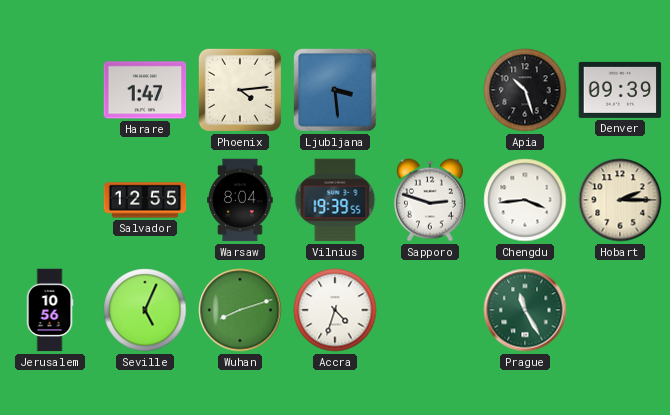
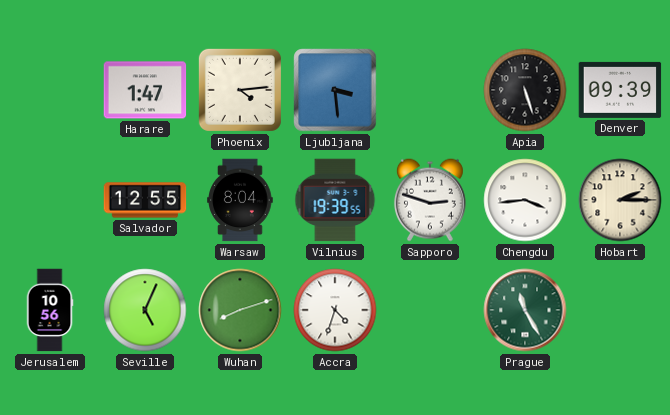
Apia: 10:27 -> 5:27 (525, 90)
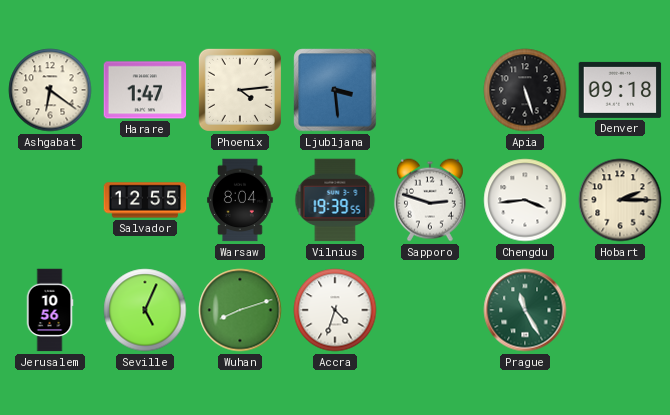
Ashgabat: none -> 6:21 (50, 90)
Denver: 09:39 -> 09:18 (620, 90)
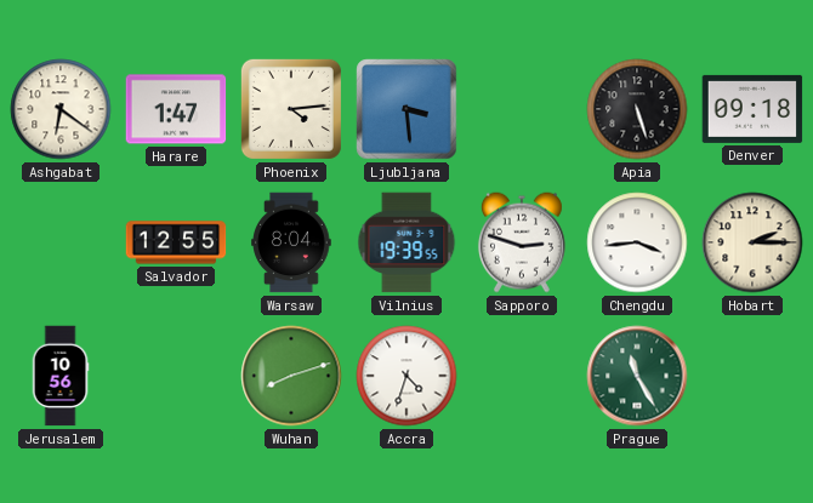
Seville: 5:04 -> none (145, 310)
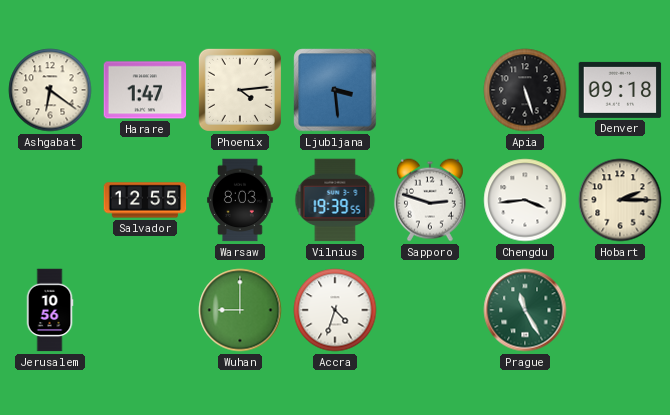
Warsaw: 8:04 -> 8:03 (240, 200)
Wuhan: 8:12 -> 9:00 (240, 310)
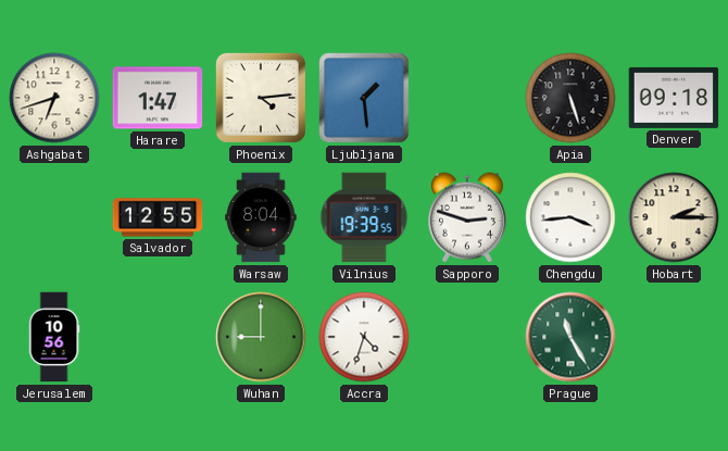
Ashgabat: 6:21 -> 6:42 (54, 98)
Ljubljana: 3:29 -> 1:29 (364, 98)
Warsaw: 8:03 -> 8:04 (261, 217)
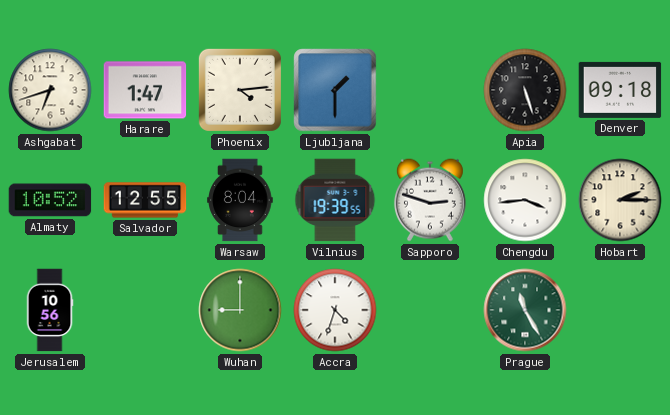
Ljubljana: 1:29 -> 1:30 (335, 90)
Almaty: none -> 10:52 (50, 200)
